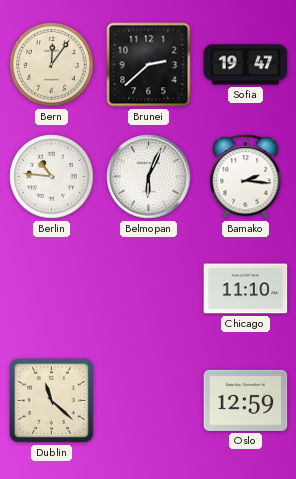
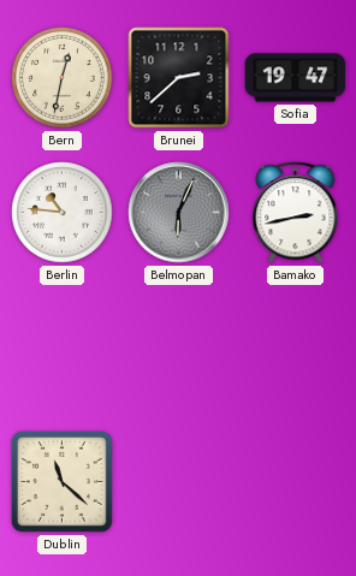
Bern: 12:06 -> 12:32 (63, 78)
Belmopan dial: white -> grey (179, 213)
Bamako: 2:16 -> 2:43 (296, 213)
Chicago: 11:10 -> none (246, 289)
Oslo: 12:59 -> none (246, 400)
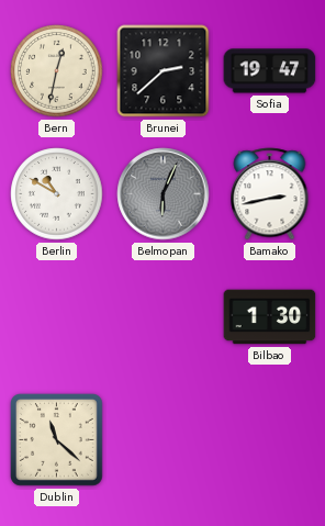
Berlin: 10:46 -> 10:50 (57, 194)
Bilbao: none -> 1:30 (270, 317)
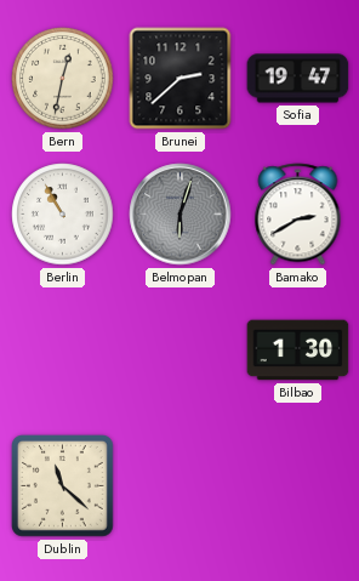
Berlin: 10:50 -> 10:55 (63, 215)
Belmopan: 6:04 -> 6:03 (181, 215)
Bamako: 2:43 -> 2:40 (298, 215)
